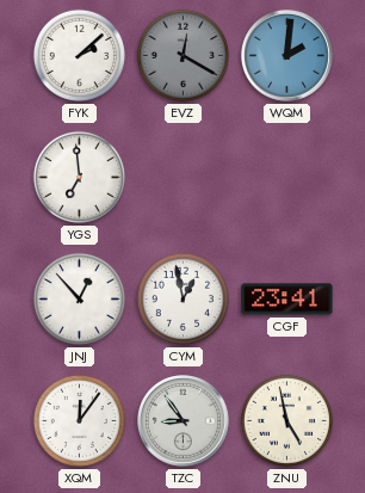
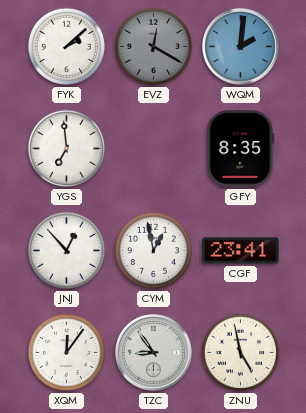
GFY: none -> 8:35 (241, 149)
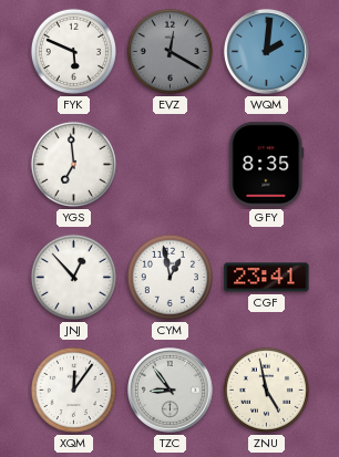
FYK: 2:08 -> 5:49 (73, 51)
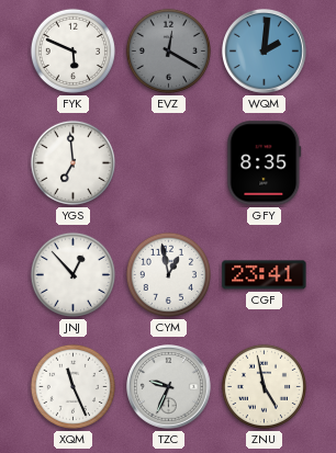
XQM: 12:06 -> 11:26 (72, 386)
TZC: 8:54 -> 9:34 (169, 387)
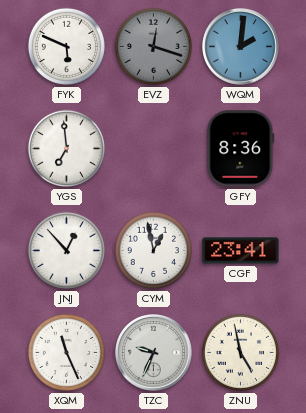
EVZ: 12:20 -> 12:18 (153, 46)
GFY: 8:35 -> 8:36 (241, 149)
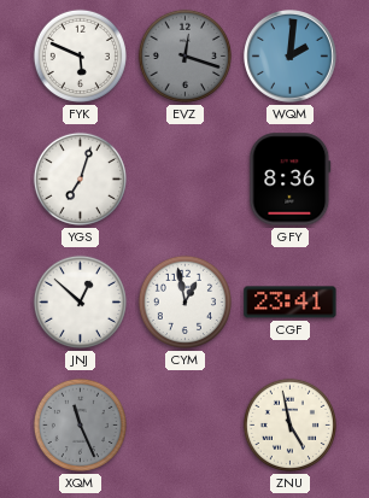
YGS: 6:59 -> 7:03 (80, 178)
JNJ: 12:53 -> 12:52 (80, 301)
XQM dial: white -> grey (80, 424)
TZC: 9:34 -> none (154, 353)
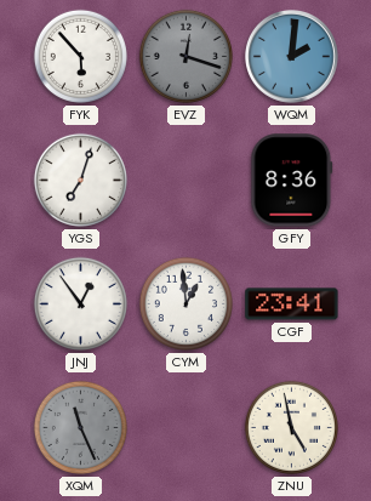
FYK: 5:49 -> 5:53 (80, 56)
JNJ: 12:52 -> 12:54 (80, 303)
CYM: 12:58 -> 12:59 (185, 303)
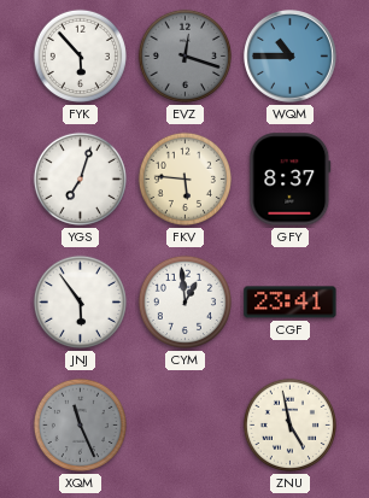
WQM: 2:01 -> 10:45 (291, 57)
FKV: none -> 5:46 (184, 178)
GFY: 8:36 -> 8:37 (291, 180)
JNJ: 12:54 -> 5:54 (80, 301)
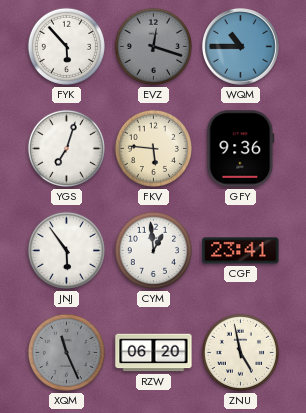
GFY: 8:37 -> 9:36 (241, 149)
RZW: none -> 06:20 (154, 353)
